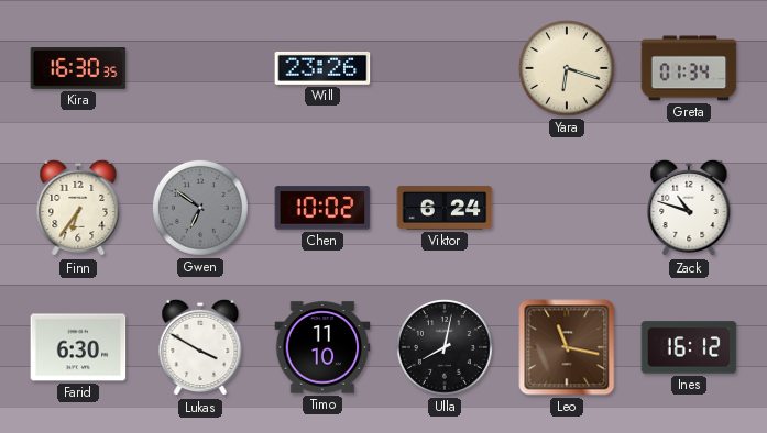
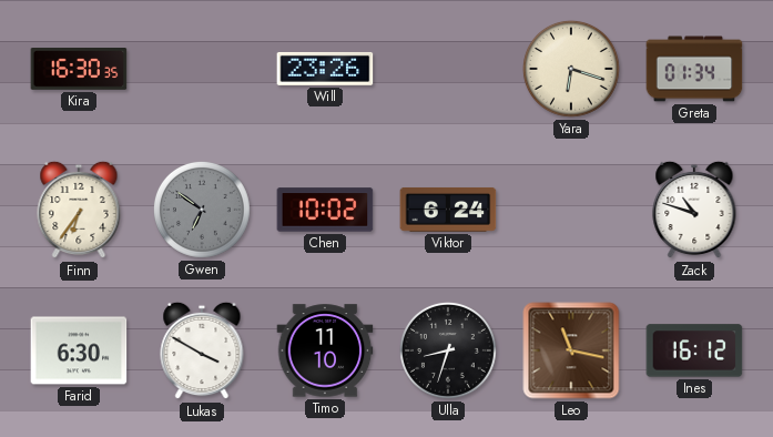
Ulla: 8:02 -> 8:33 (448, 350)
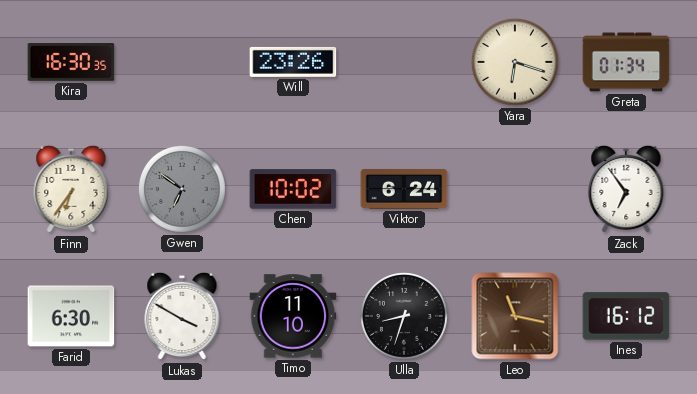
Zack: 10:48 -> 6:54 (626, 189)
